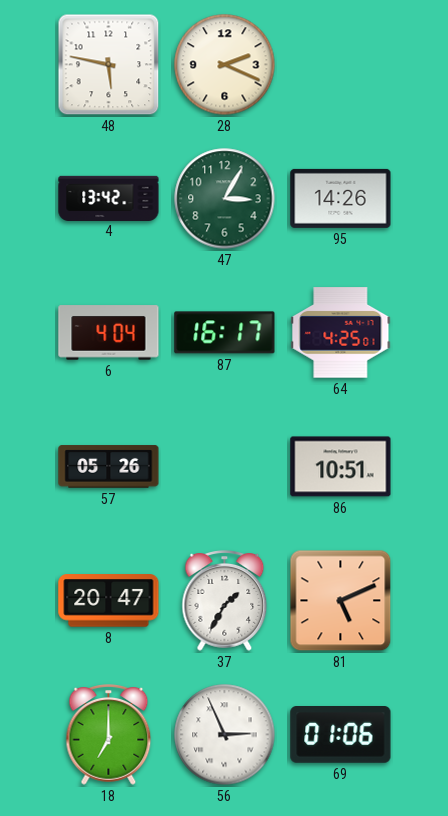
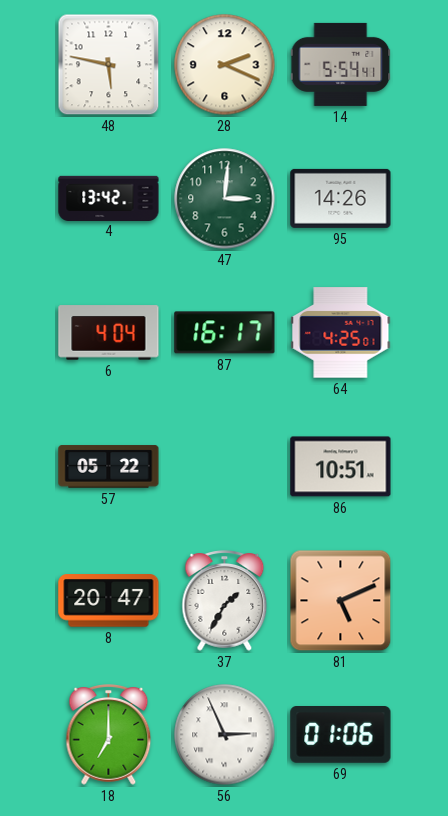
14: none -> 5:54 (341, 64)
47: 3:05 -> 3:01 (225, 199)
57: 05:26 -> 05:22 (109, 467)
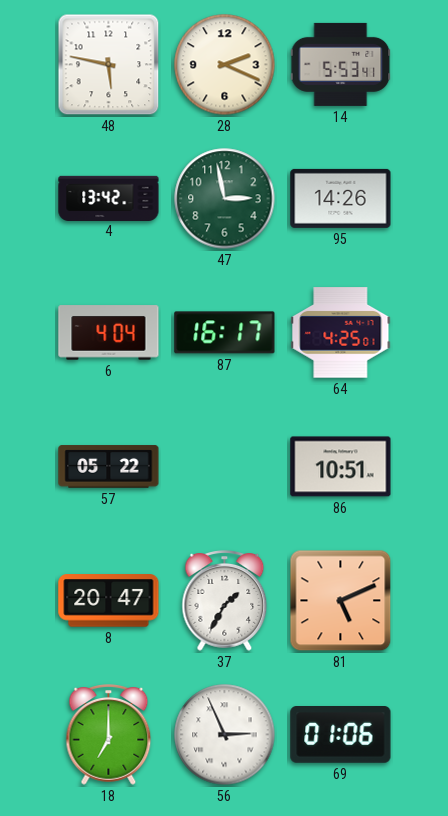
14: 5:54 -> 5:53 (341, 64)
47: 3:01 -> 2:58 (225, 199)
